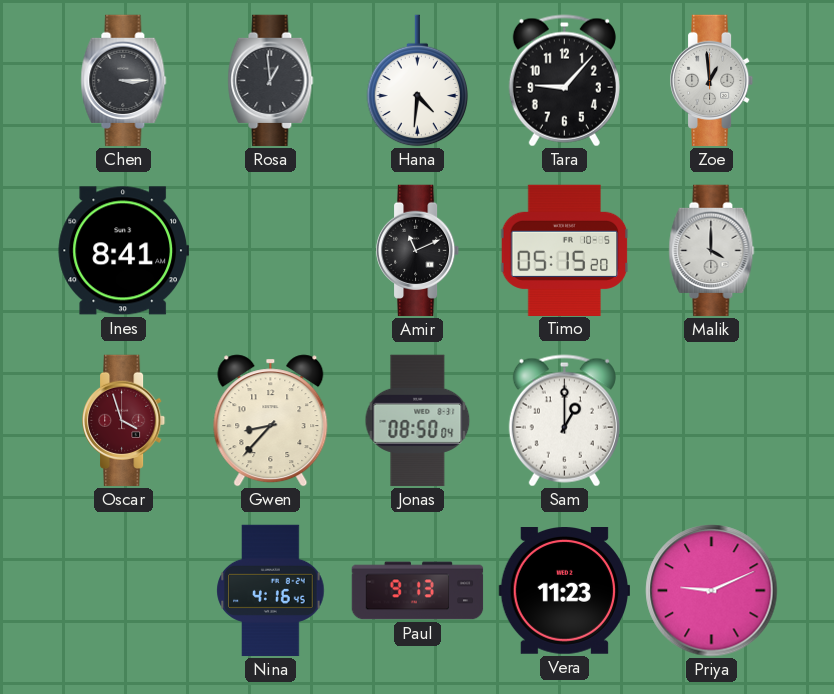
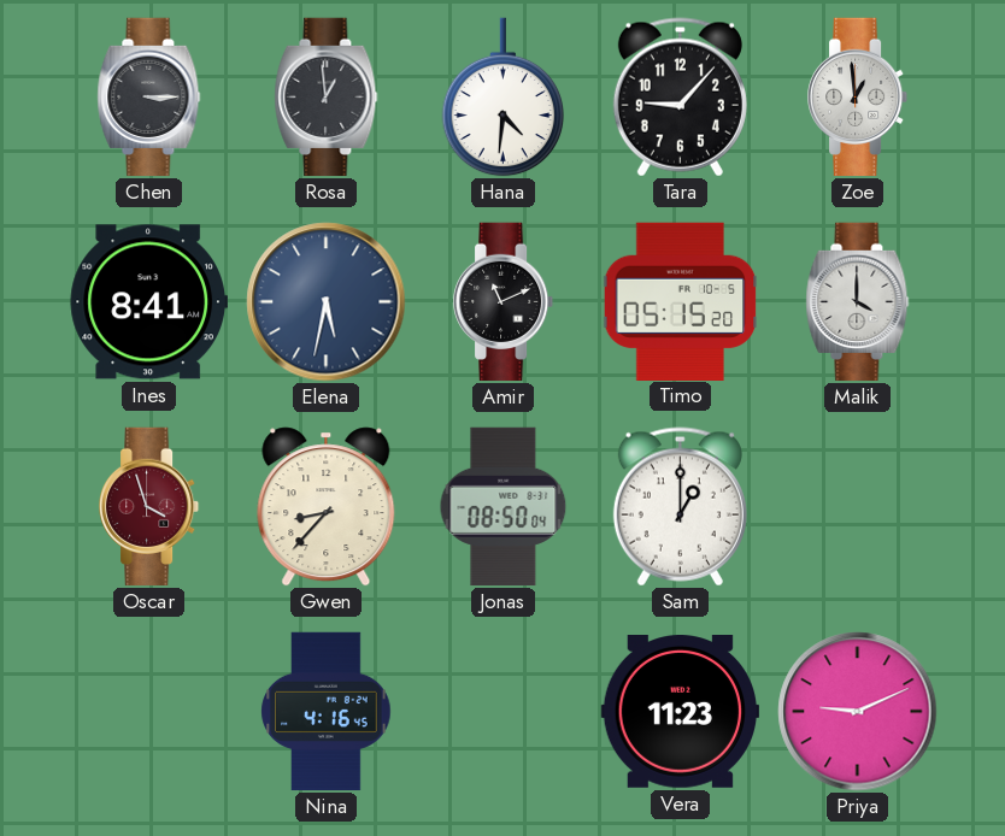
Elena: none -> 5:32 (327, 302)
Paul: 9:13 -> none (418, 591)
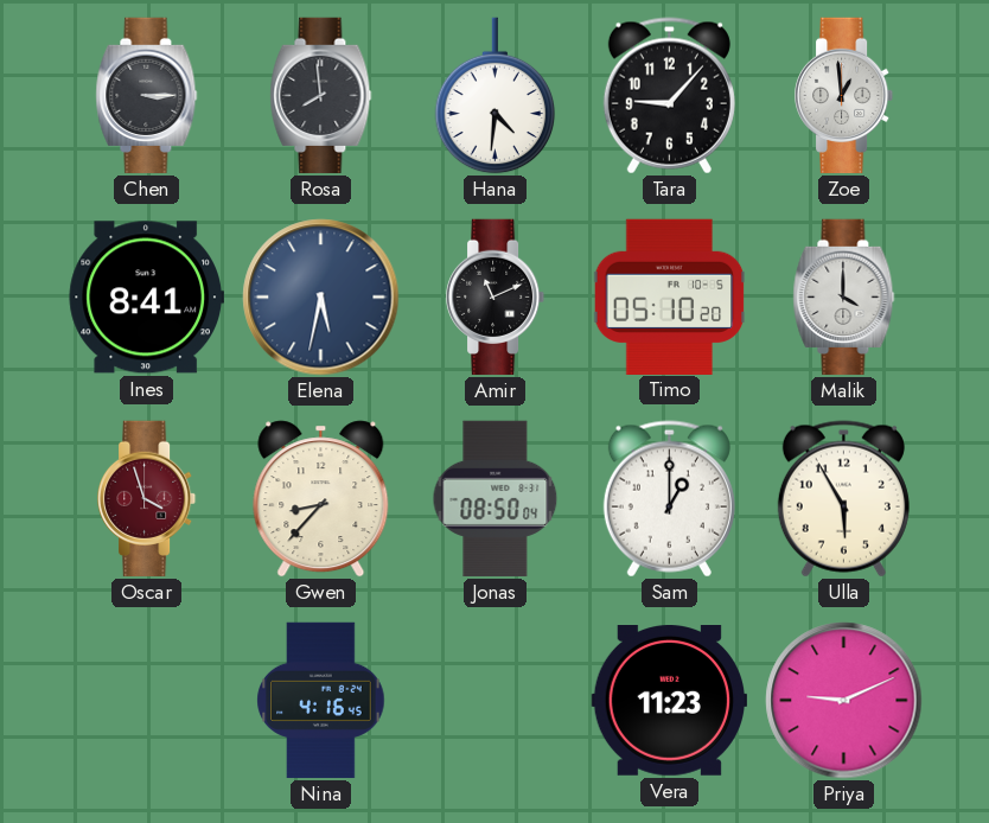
Rosa: 12:59 -> 7:59 (321, 96)
Timo: 05:15 -> 05:10 (670, 296)
Ulla: none -> 5:55 (843, 499)
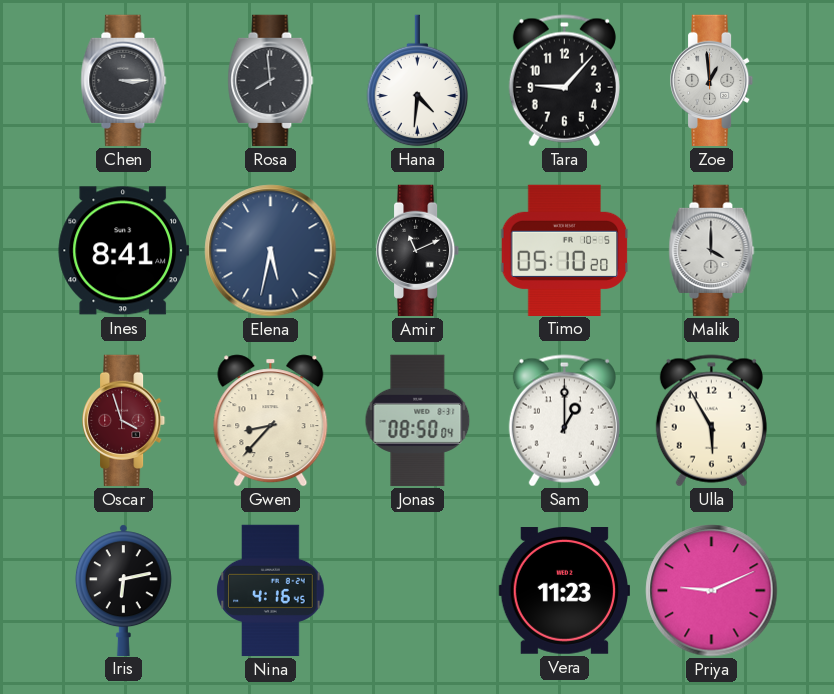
Iris: none -> 6:13 (123, 590)
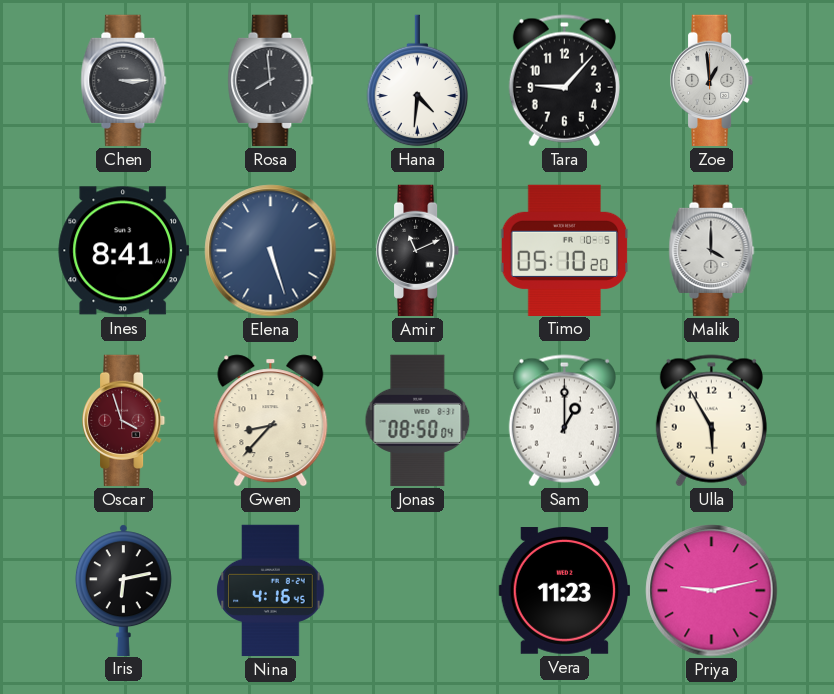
Elena: 5:32 -> 5:27 (271, 251)
Priya: 9:11 -> 9:13 (712, 591)
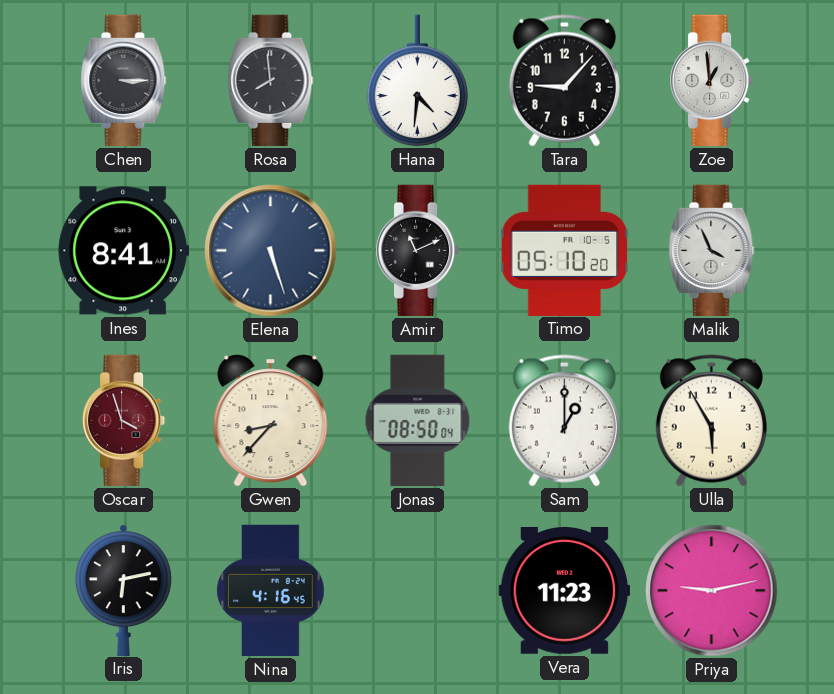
Malik: 4:00 -> 3:56 (712, 251)
